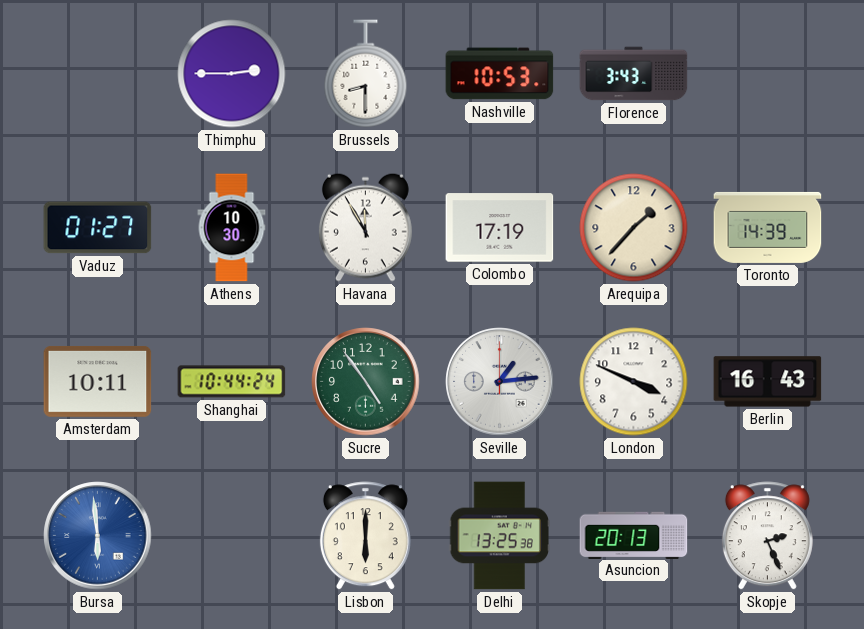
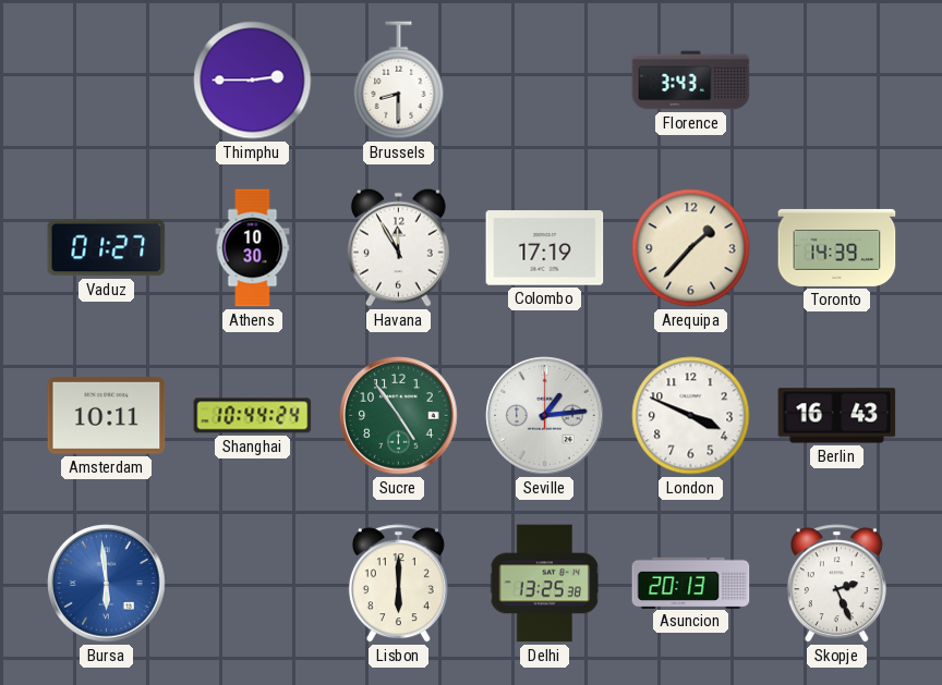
Nashville: 10:53 -> none (500, 74)
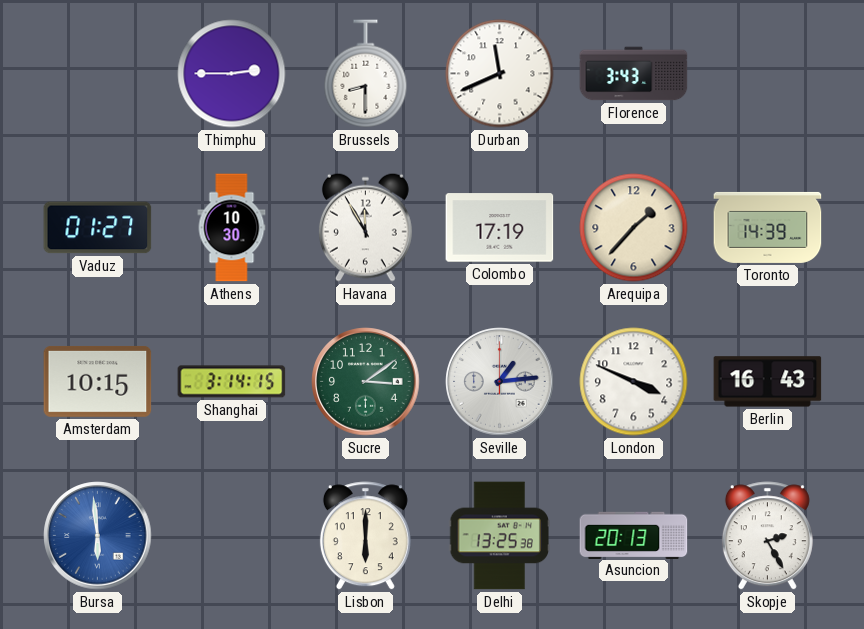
Durban: none -> 11:41 (500, 74)
Amsterdam: 10:11 -> 10:15 (98, 381)
Shanghai: 10:44 -> 3:14 (232, 382)
Sucre: 4:54 -> 3:09 (366, 382)
Skopje: 2:26 -> 2:25 (767, 536)
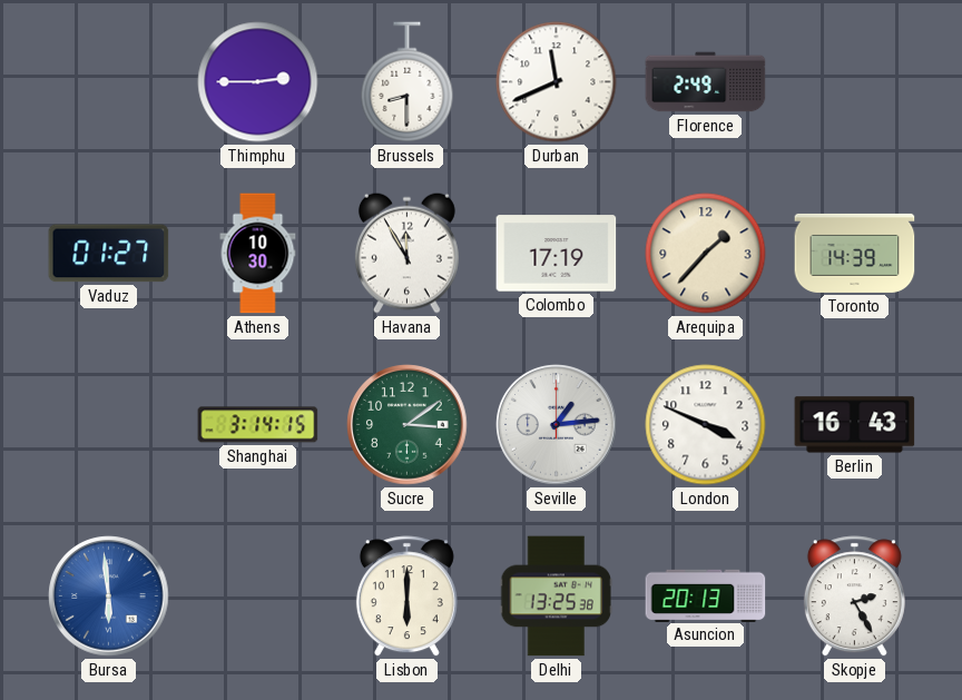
Florence: 3:43 -> 2:49 (706, 82)
Amsterdam: 10:15 -> none (98, 381)
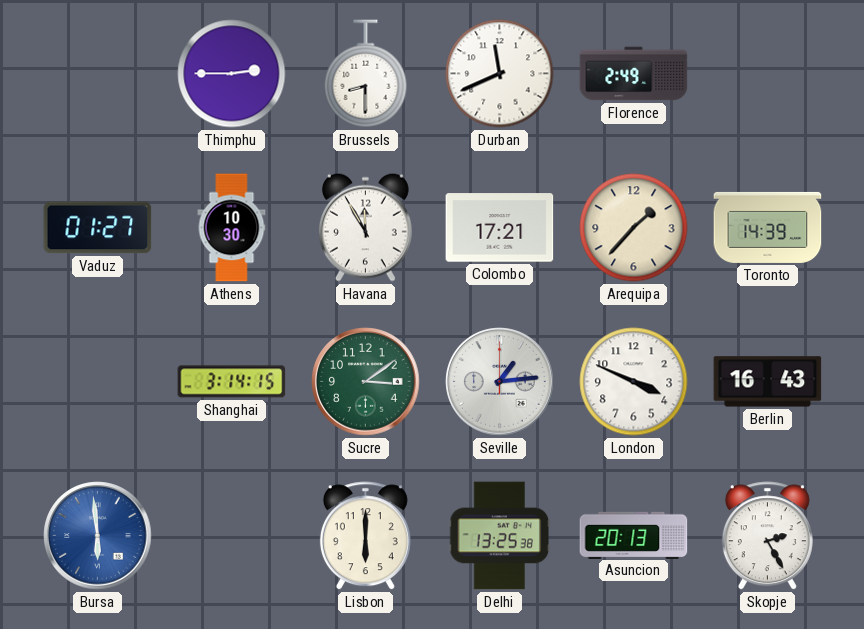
Colombo: 17:19 -> 17:21 (500, 228)
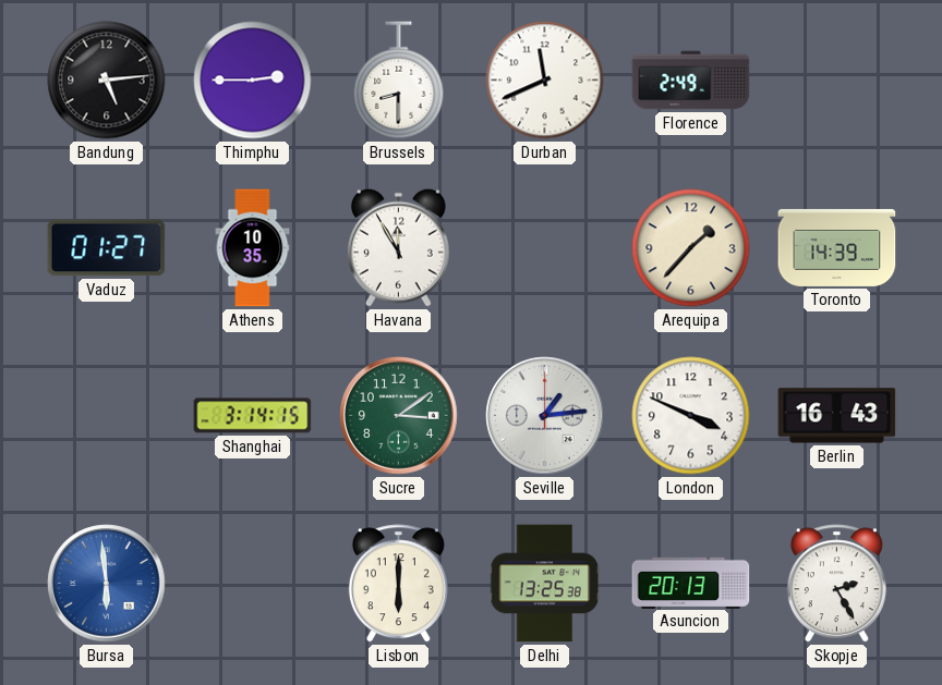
Bandung: none -> 5:14 (107, 81)
Athens: 10:30 -> 10:35 (253, 248)
Colombo: 17:21 -> none (500, 228)
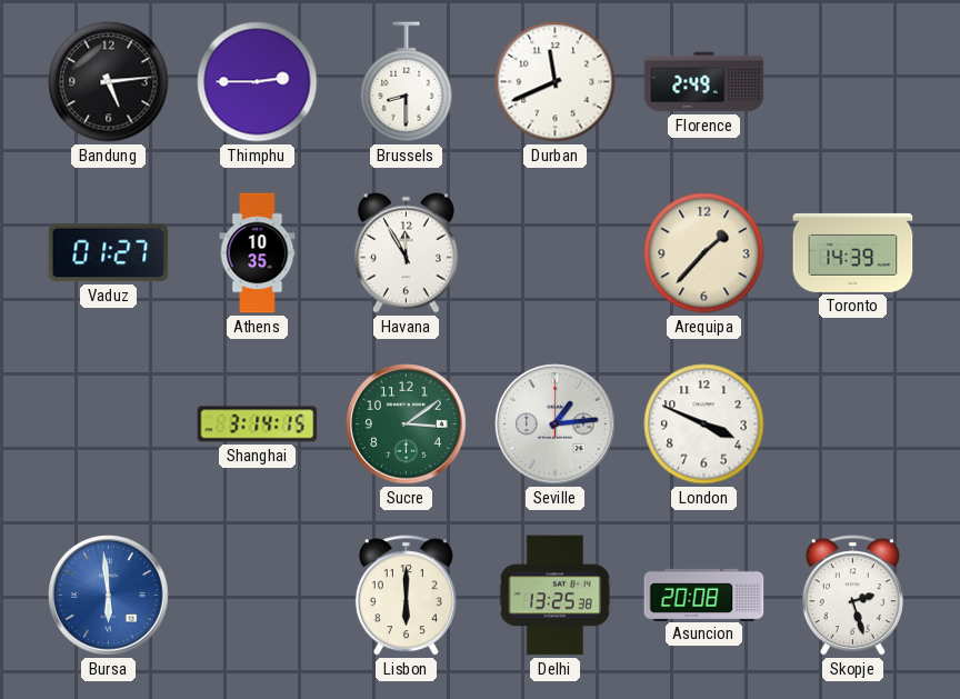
Berlin: 16:43 -> none (837, 416)
Asuncion: 20:13 -> 20:08 (704, 595)
Skopje: 2:25 -> 2:27 (852, 596)
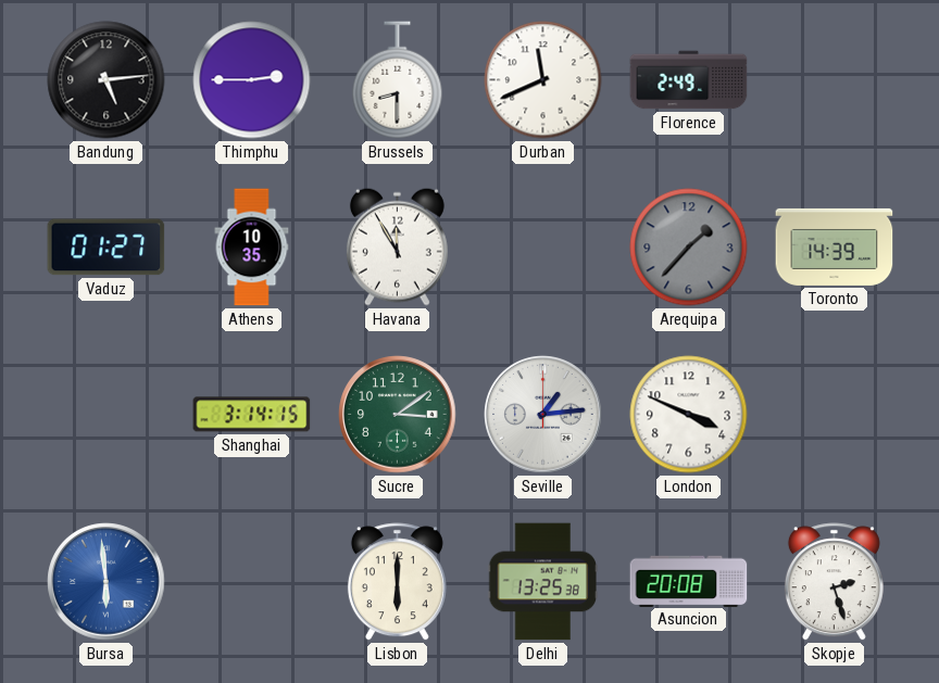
Arequipa dial: cream -> grey (689, 248)
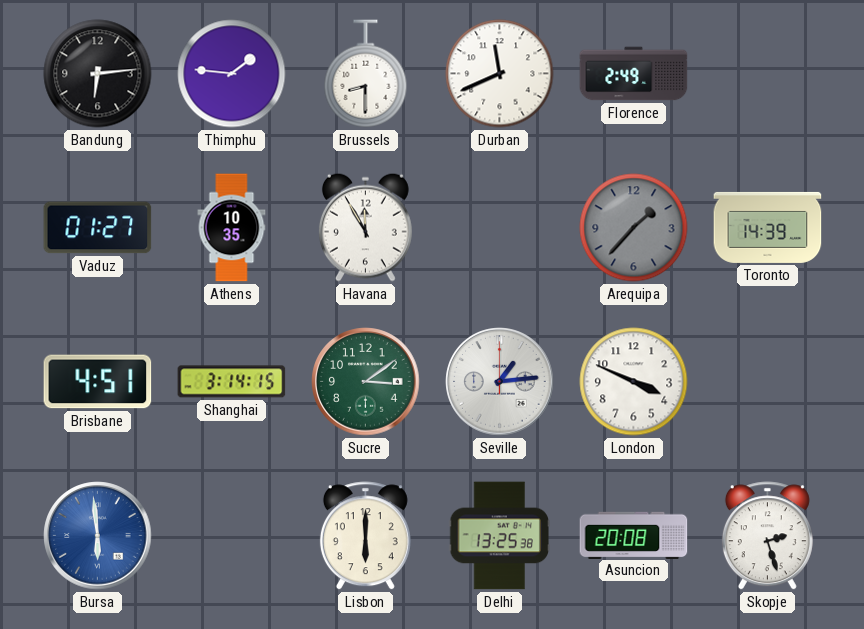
Bandung: 5:14 -> 6:14 (98, 74)
Thimphu: 2:45 -> 1:46 (232, 74)
Brisbane: none -> 4:51 (98, 382)
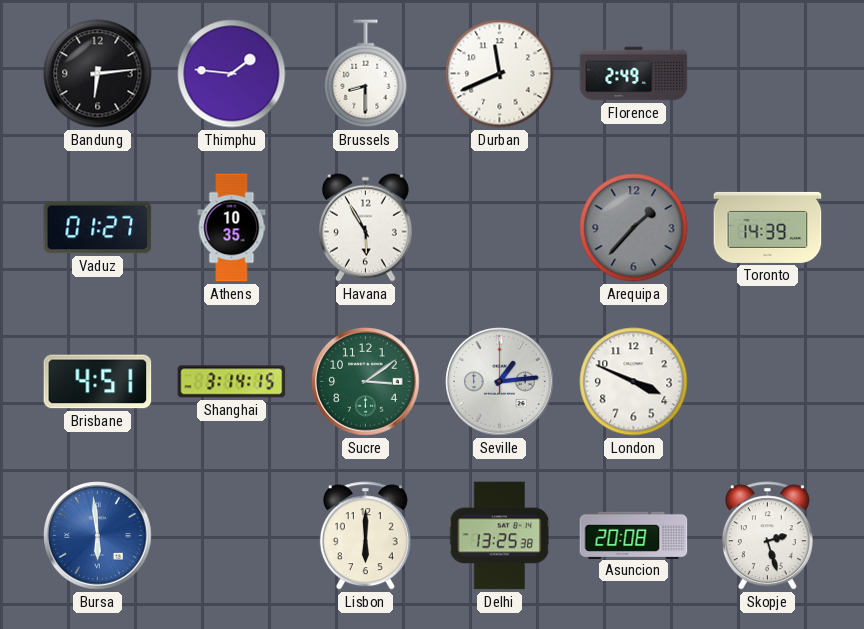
Havana: 11:55 -> 5:55 (365, 227)
